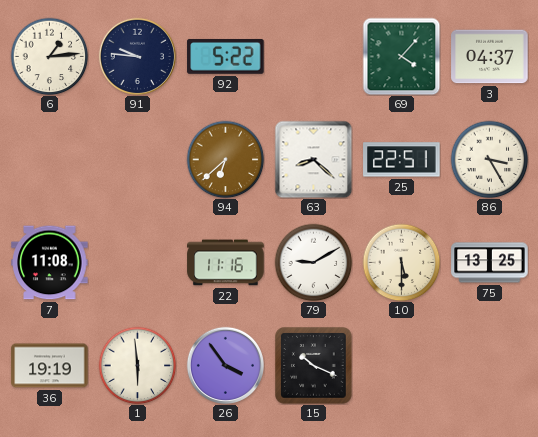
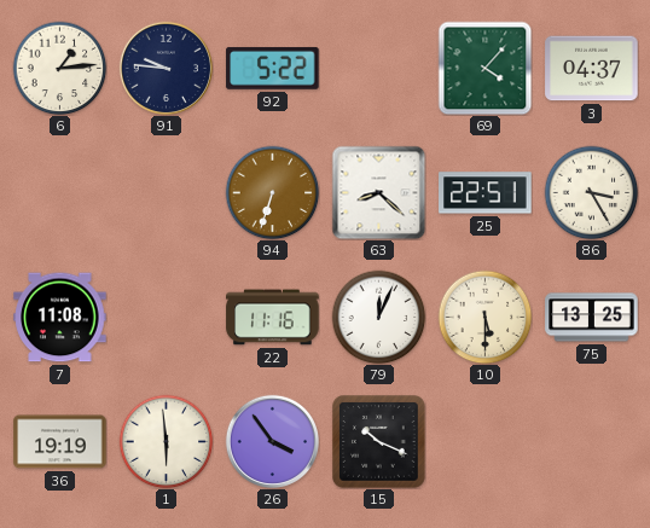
94: 6:38 -> 6:33 (272, 192)
79: 9:10 -> 12:04 (378, 317)
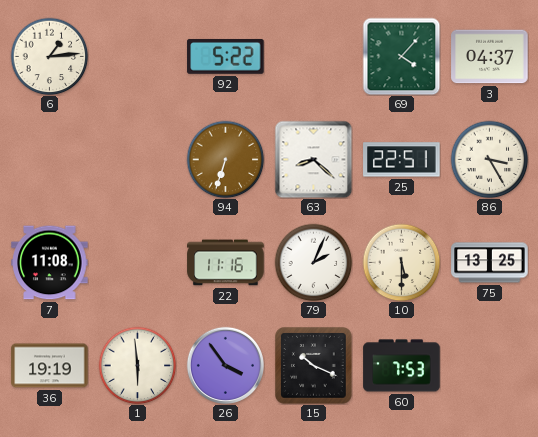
91: 9:46 -> none (166, 68)
79: 12:04 -> 2:04 (313, 262)
60: none -> 7:53 (402, 366)
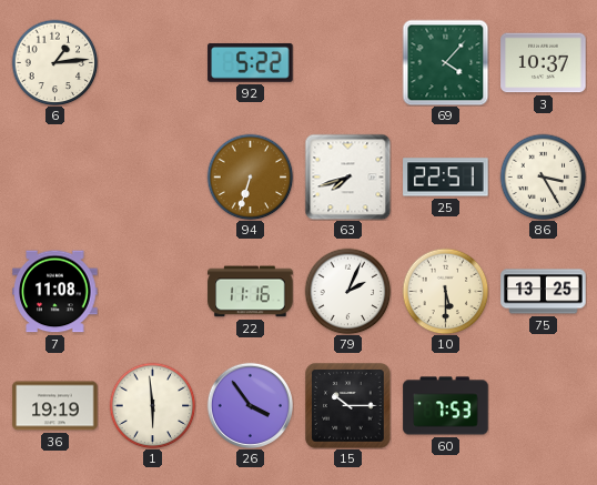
3: 04:37 -> 10:37 (544, 63)
63: 8:22 -> 7:42 (347, 176)
15: 10:19 -> 10:15 (348, 406)
